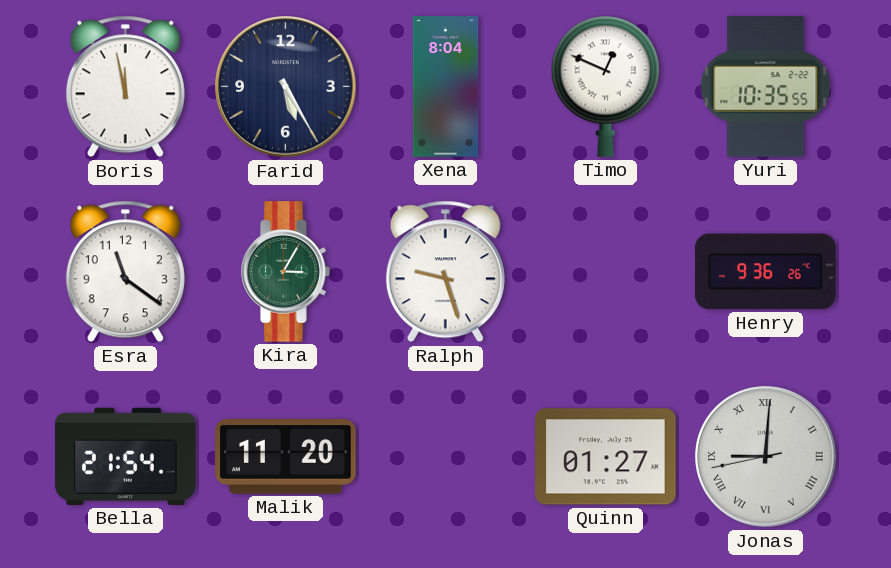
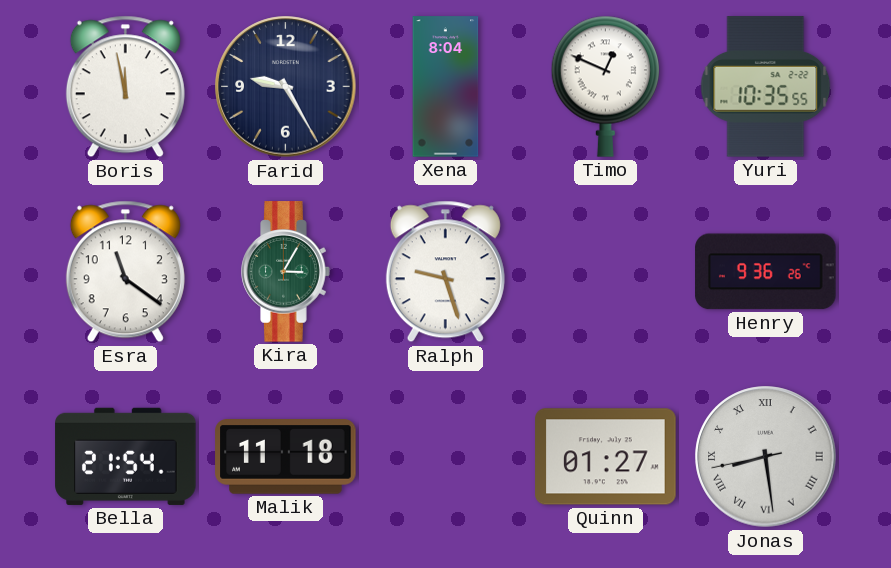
Farid: 5:25 -> 9:25 (286, 87)
Malik: 11:20 -> 11:18 (286, 457)
Jonas: 9:00 -> 8:28 (766, 457)
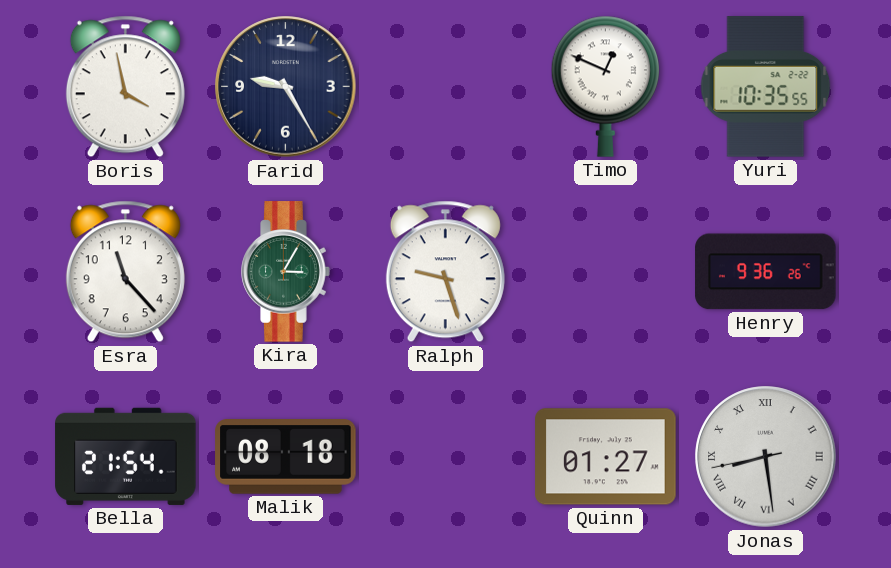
Boris: 11:58 -> 3:58 (125, 87)
Xena: 8:04 -> none (446, 87)
Esra: 11:21 -> 11:23 (125, 272)
Malik: 11:18 -> 08:18 (286, 457)
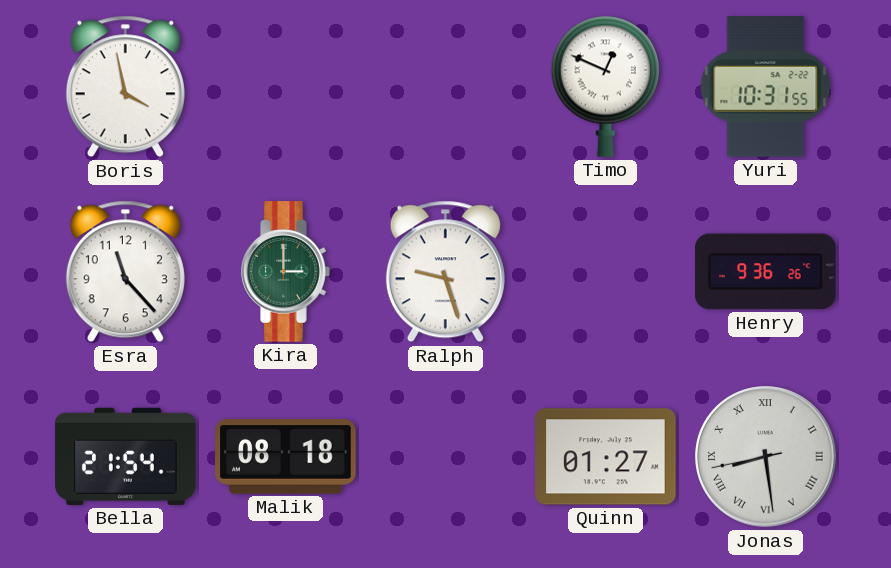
Farid: 9:25 -> none (286, 87)
Yuri: 10:35 -> 10:31 (766, 87)
Kira: 3:05 -> 3:00 (286, 272)
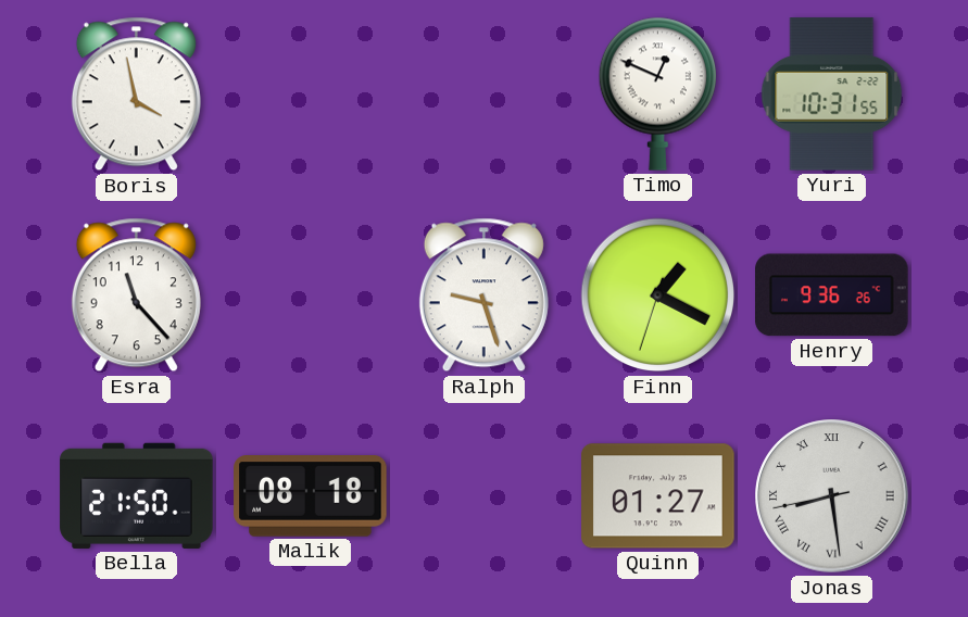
Kira: 3:00 -> none (286, 272)
Finn: none -> 1:19 (658, 295)
Bella: 21:54 -> 21:50 (137, 495)
